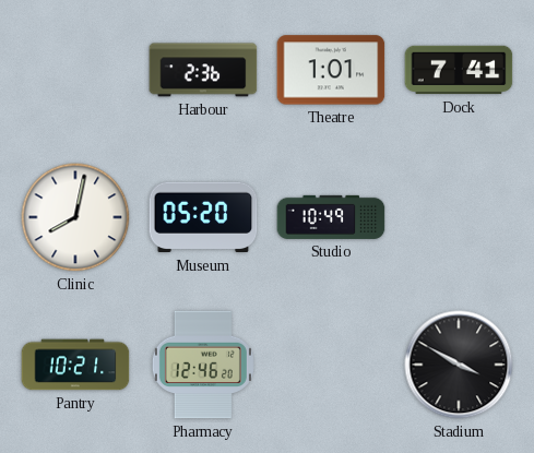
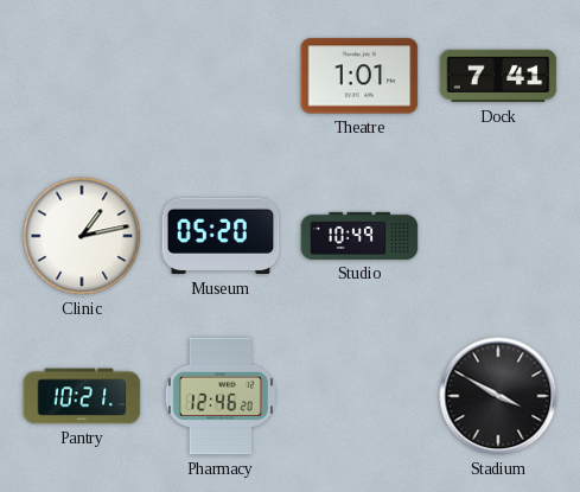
Harbour: 2:36 -> none (203, 70)
Clinic: 8:02 -> 1:13 (82, 236)
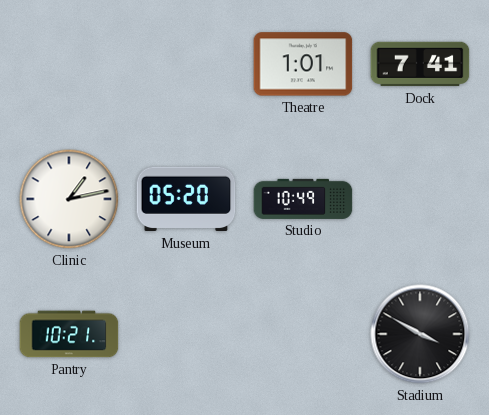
Pharmacy: 12:46 -> none (221, 396)
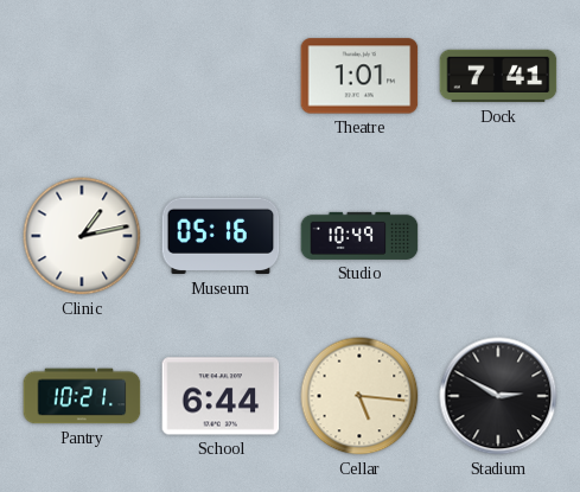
Museum: 05:20 -> 05:16 (221, 236)
School: none -> 6:44 (221, 396)
Cellar: none -> 5:16 (359, 396)
Stadium: 3:50 -> 2:50 (498, 396)
